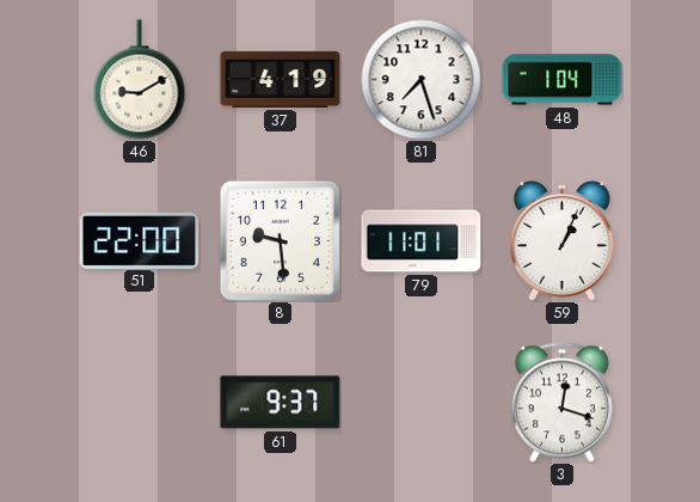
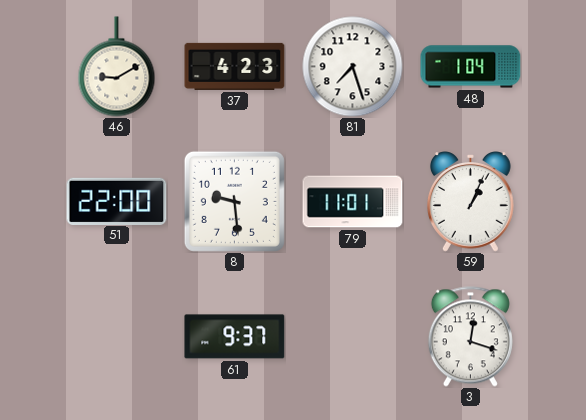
37: 4:19 -> 4:23 (235, 66)
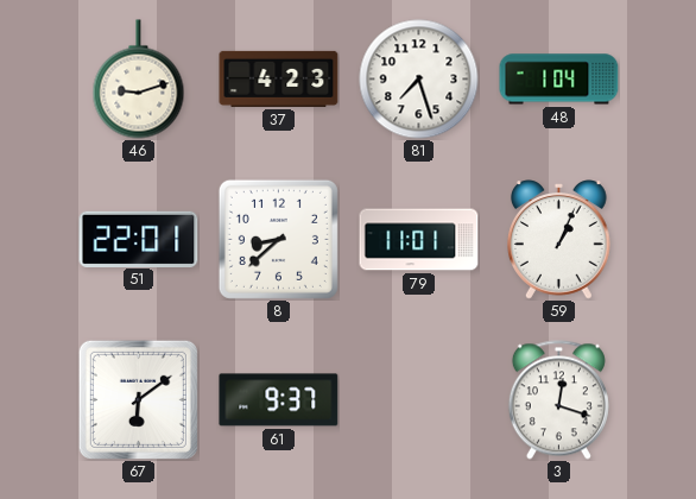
46: 9:10 -> 9:12 (139, 80)
51: 22:00 -> 22:01 (139, 239)
8: 9:29 -> 8:38 (278, 239)
67: none -> 6:09 (138, 399)
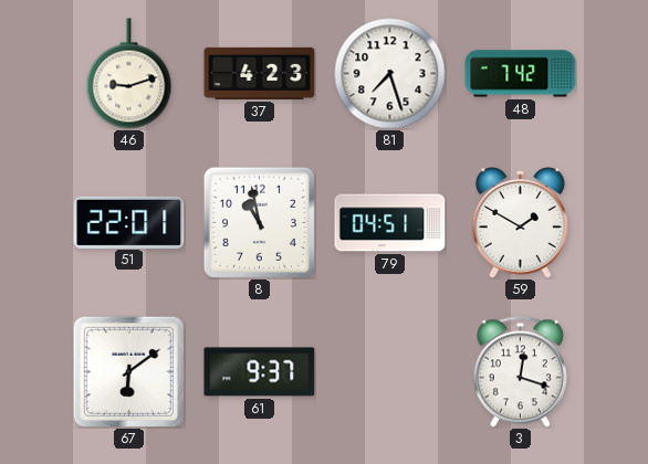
48: 1:04 -> 7:42 (521, 74)
8: 8:38 -> 10:58 (259, 222)
79: 11:01 -> 04:51 (390, 223)
59: 1:04 -> 1:50 (521, 223)
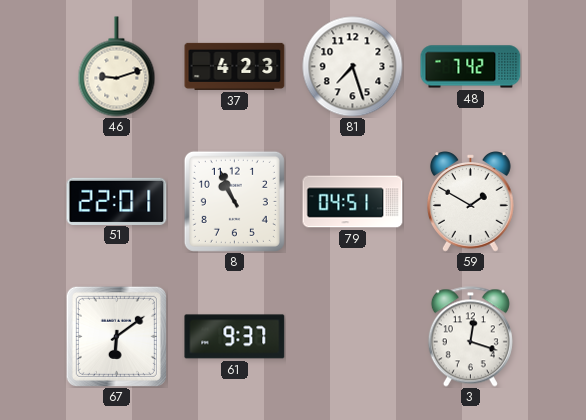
8: 10:58 -> 10:56 (234, 201)
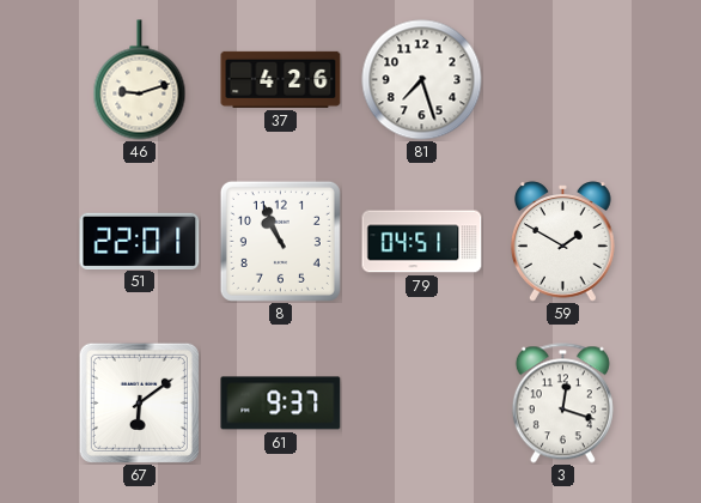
37: 4:23 -> 4:26 (281, 79)
48: 7:42 -> none (471, 67)
